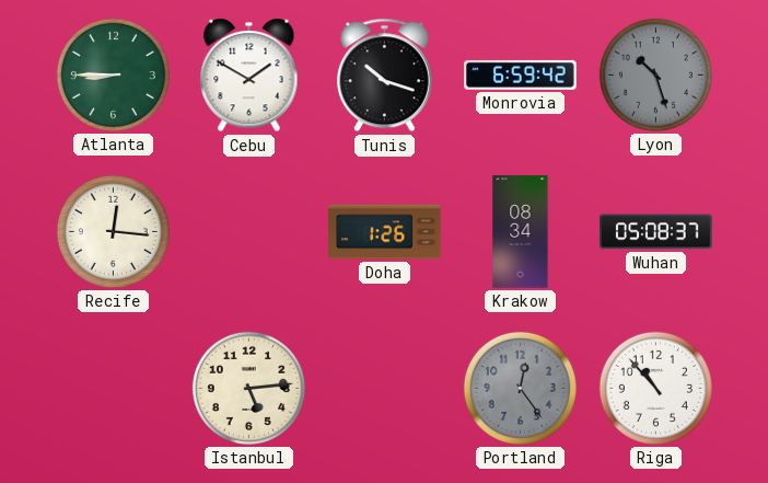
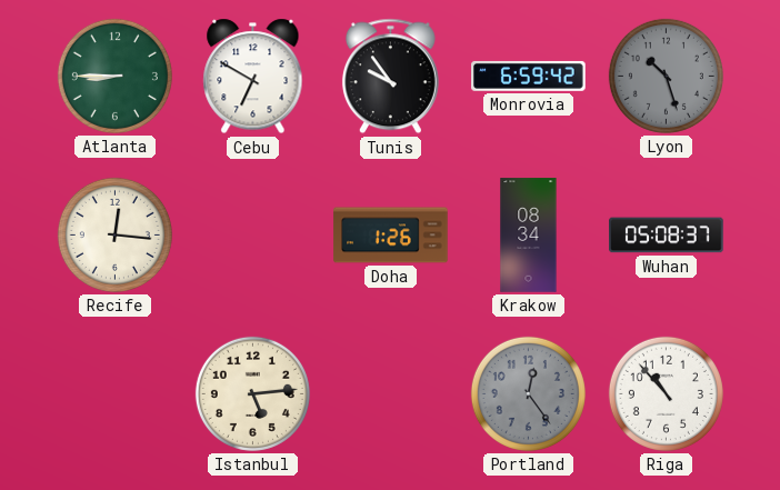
Cebu: 1:50 -> 6:50 (253, 77)
Tunis: 10:18 -> 9:54 (390, 77)
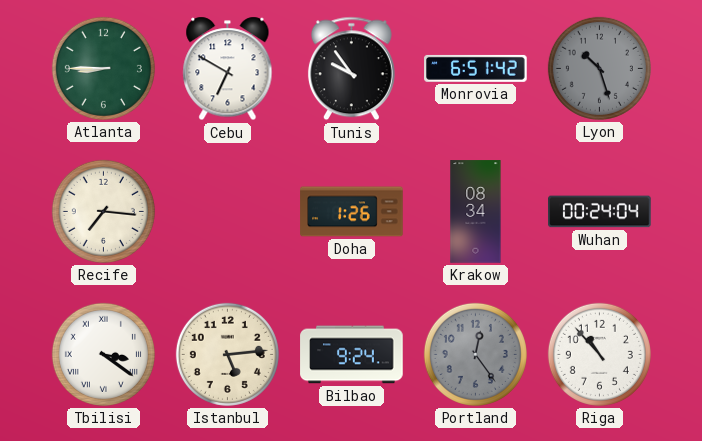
Monrovia: 6:59 -> 6:51 (476, 68)
Recife: 12:16 -> 7:16 (103, 211)
Wuhan: 05:08 -> 00:24 (600, 212)
Tbilisi: none -> 3:21 (103, 354)
Bilbao: none -> 9:24 (352, 355)
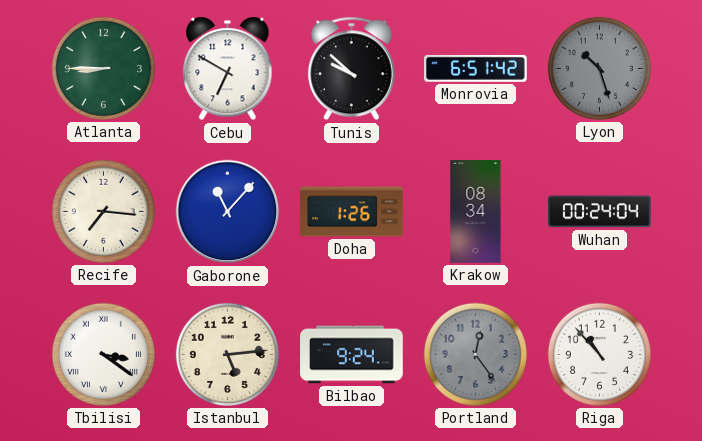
Tunis: 9:54 -> 9:52 (351, 69)
Gaborone: none -> 11:07 (228, 212)
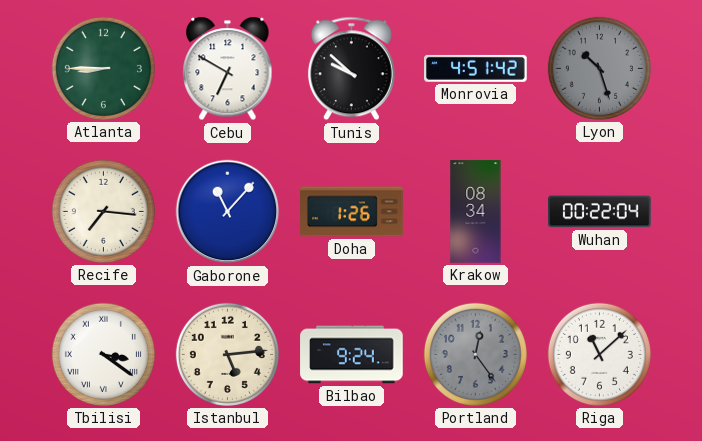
Monrovia: 6:51 -> 4:51 (476, 68)
Wuhan: 00:24 -> 00:22 (600, 212)
Riga: 10:53 -> 11:08 (599, 354)
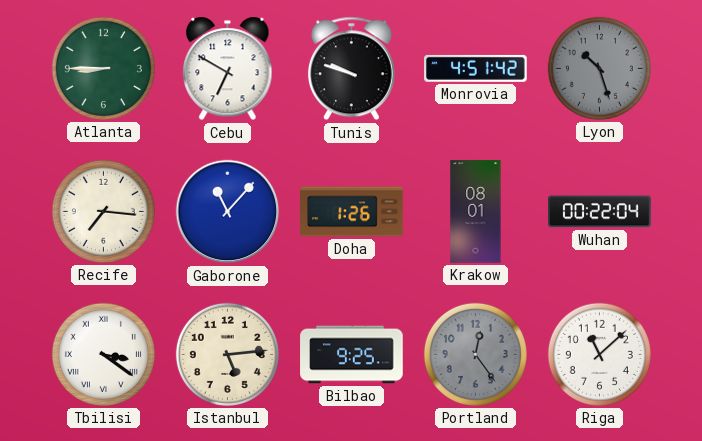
Tunis: 9:52 -> 9:48 (351, 69)
Krakow: 08:34 -> 08:01 (476, 212)
Bilbao: 9:24 -> 9:25 (352, 355)
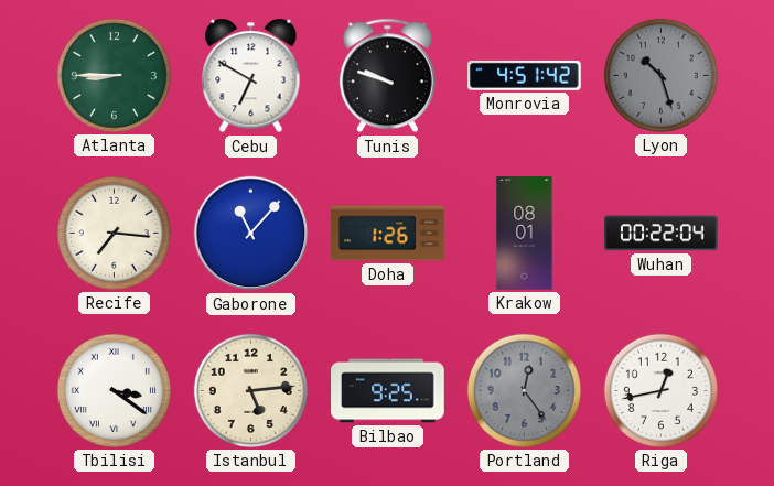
Riga: 11:08 -> 12:43 (660, 390)
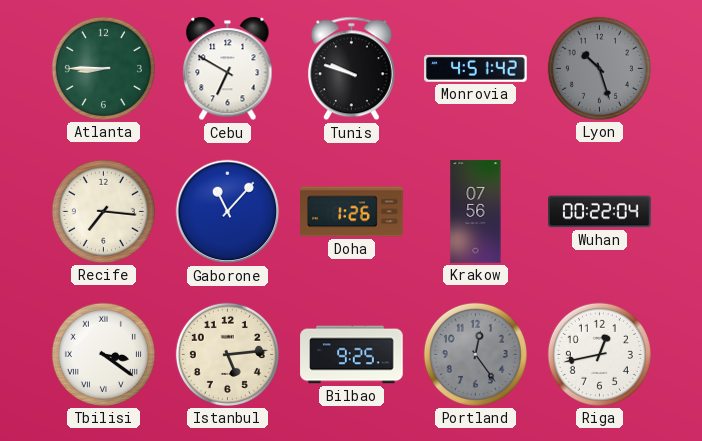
Krakow: 08:01 -> 07:56 (476, 212)
